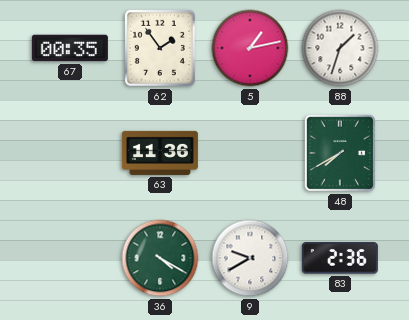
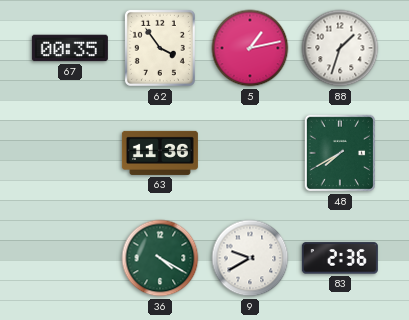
62: 1:54 -> 3:54 (160, 48)
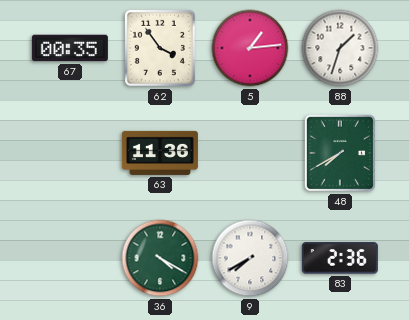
5: 1:13 -> 1:14 (250, 48)
9: 9:40 -> 7:40 (250, 258)
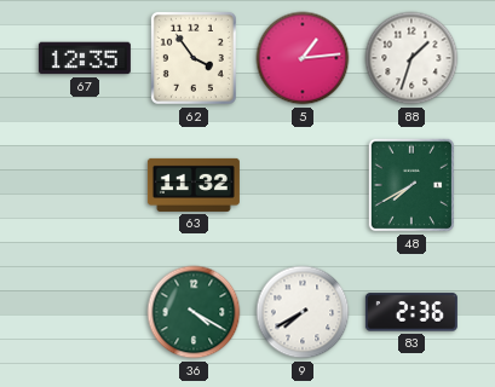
67: 00:35 -> 12:35 (85, 58)
63: 11:36 -> 11:32 (194, 185)
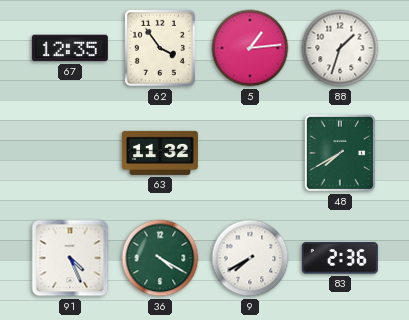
91: none -> 4:26 (70, 258)
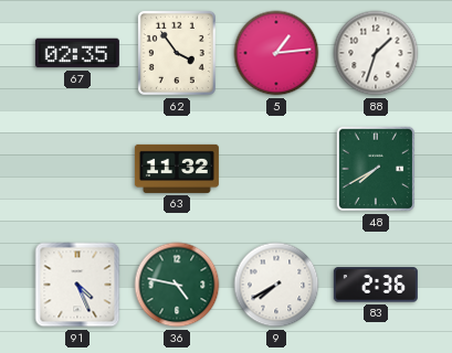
67: 12:35 -> 02:35 (77, 53)
36: 4:20 -> 4:47 (177, 285)
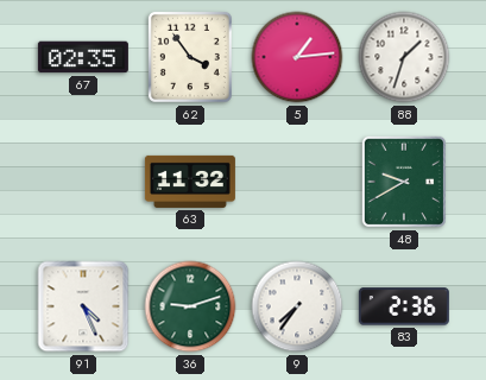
48: 7:40 -> 9:40 (404, 182)
36: 4:47 -> 9:12 (190, 306)
9: 7:40 -> 7:36 (297, 306)
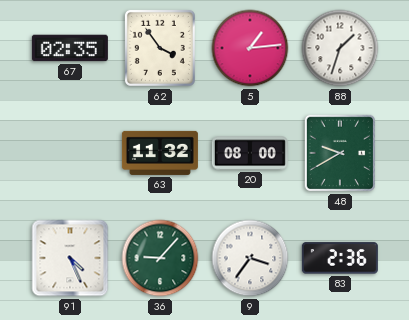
20: none -> 08:00 (250, 153)
36: 9:12 -> 9:07 (160, 258)
9: 7:36 -> 3:36 (250, 258)
